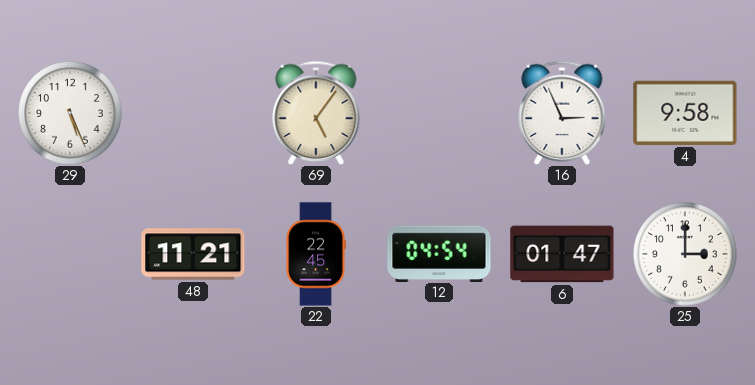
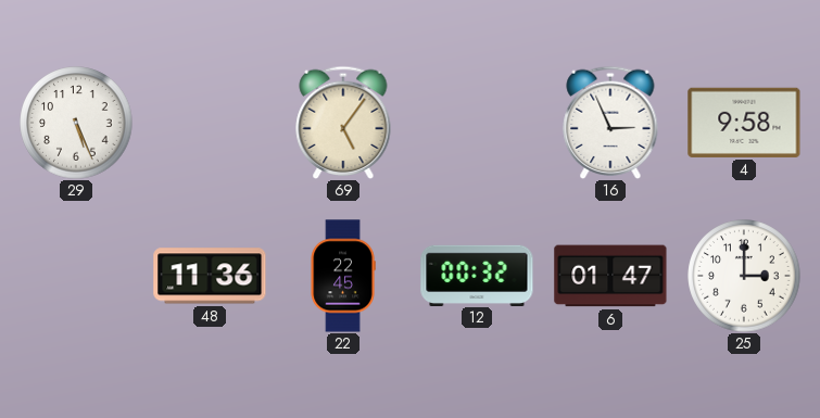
48: 11:21 -> 11:36 (210, 276)
12: 04:54 -> 00:32 (477, 275)
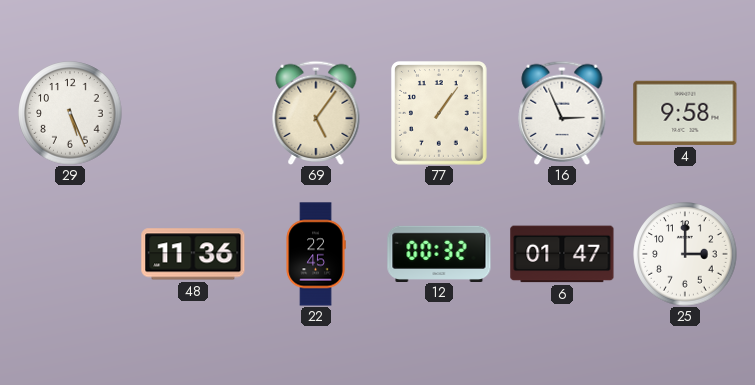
77: none -> 1:06 (440, 114)
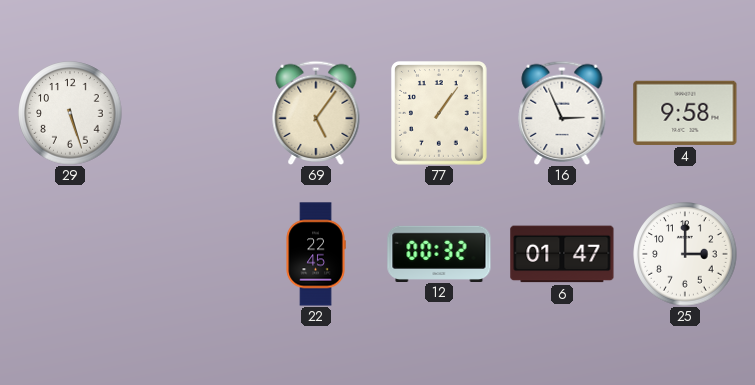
29: 5:26 -> 5:27 (70, 113)
48: 11:36 -> none (193, 254)
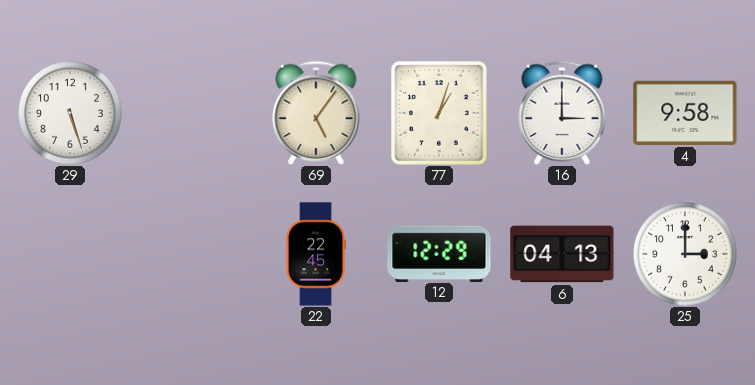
77: 1:06 -> 1:03 (440, 114)
16: 2:56 -> 3:00 (562, 112)
12: 00:32 -> 12:29 (439, 253)
6: 01:47 -> 04:13 (562, 254)
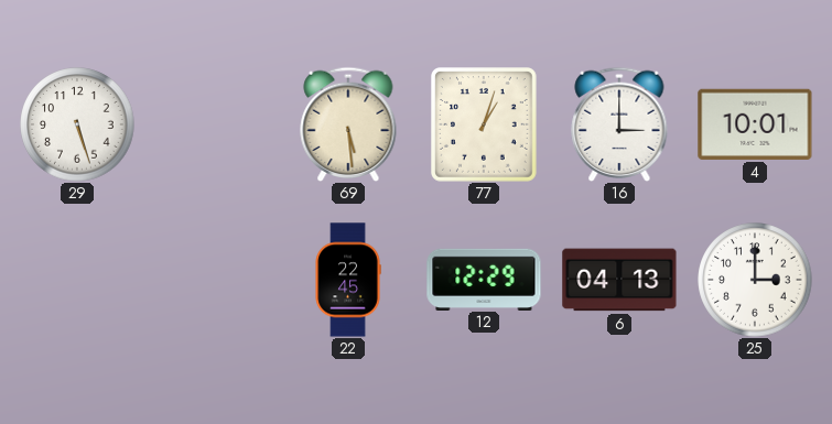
69: 5:06 -> 5:29 (348, 123)
4: 9:58 -> 10:01 (755, 124)
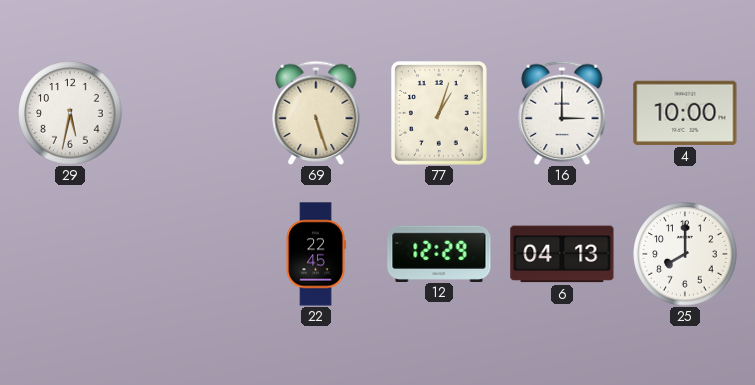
29: 5:27 -> 5:32 (70, 113)
69: 5:29 -> 5:27 (316, 112)
4: 10:01 -> 10:00 (685, 113)
25: 3:00 -> 8:00 (685, 254)
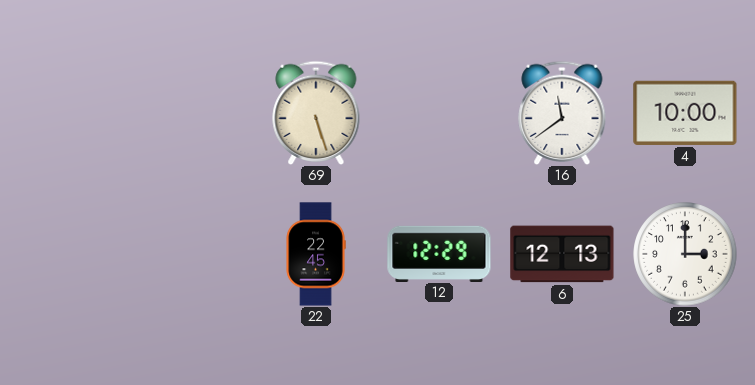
29: 5:32 -> none (70, 113)
77: 1:03 -> none (440, 114)
16: 3:00 -> 11:39 (562, 112)
6: 04:13 -> 12:13 (562, 254)
25: 8:00 -> 3:00 (685, 254)
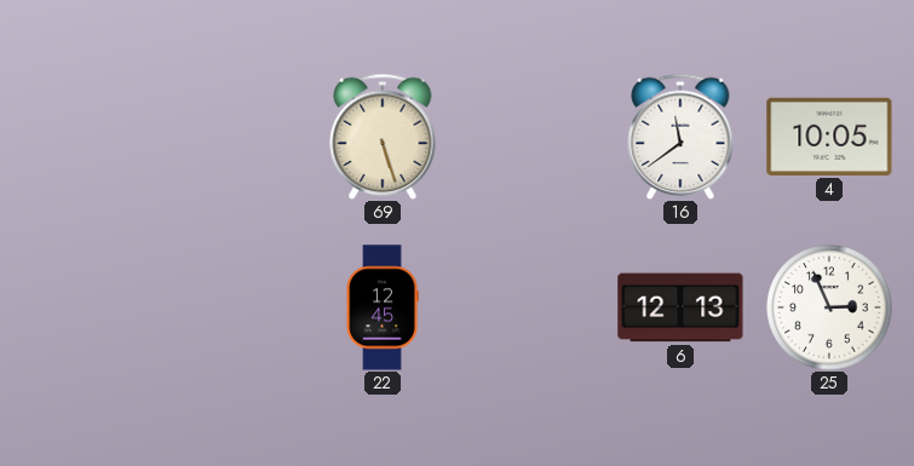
4: 10:00 -> 10:05 (829, 137)
22: 22:45 -> 12:45 (383, 307)
12: 12:29 -> none (439, 253)
25: 3:00 -> 2:56 (829, 307)
